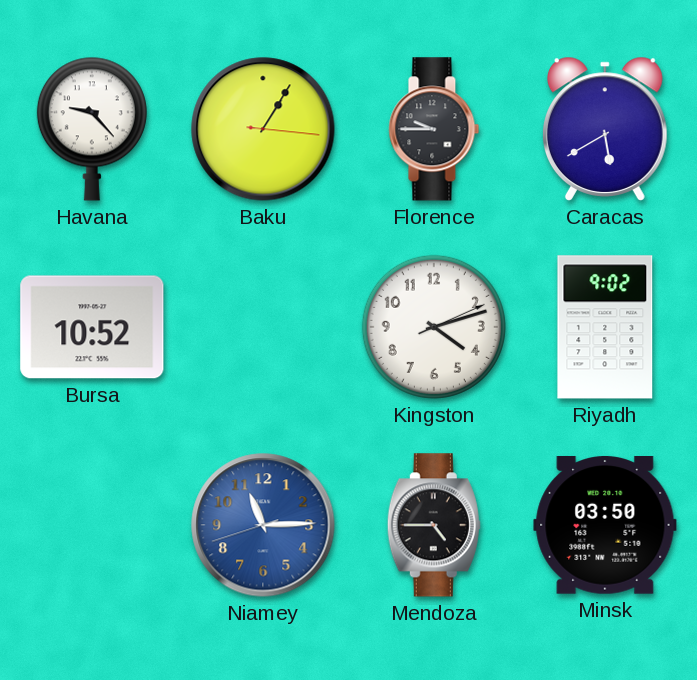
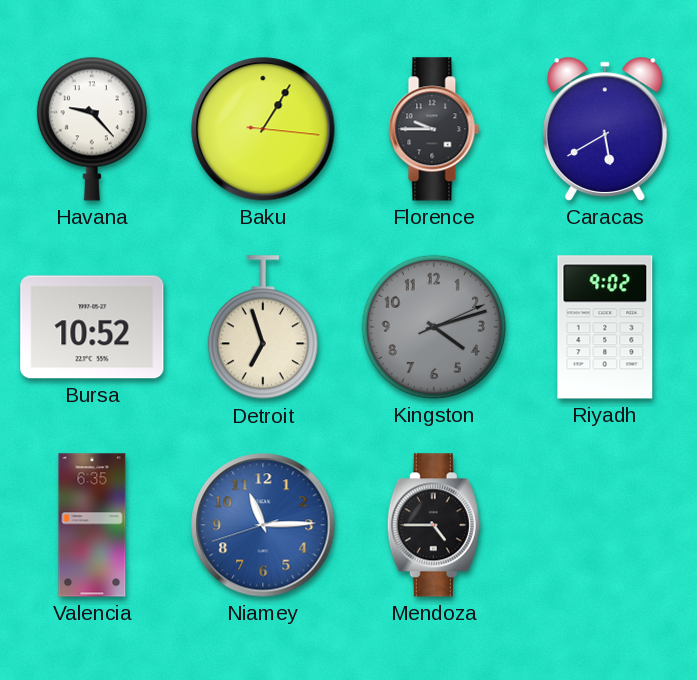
Detroit: none -> 6:57 (263, 328)
Kingston dial: white -> grey (434, 327)
Valencia: none -> 6:35 (92, 525)
Minsk: 03:50 -> none (605, 526)
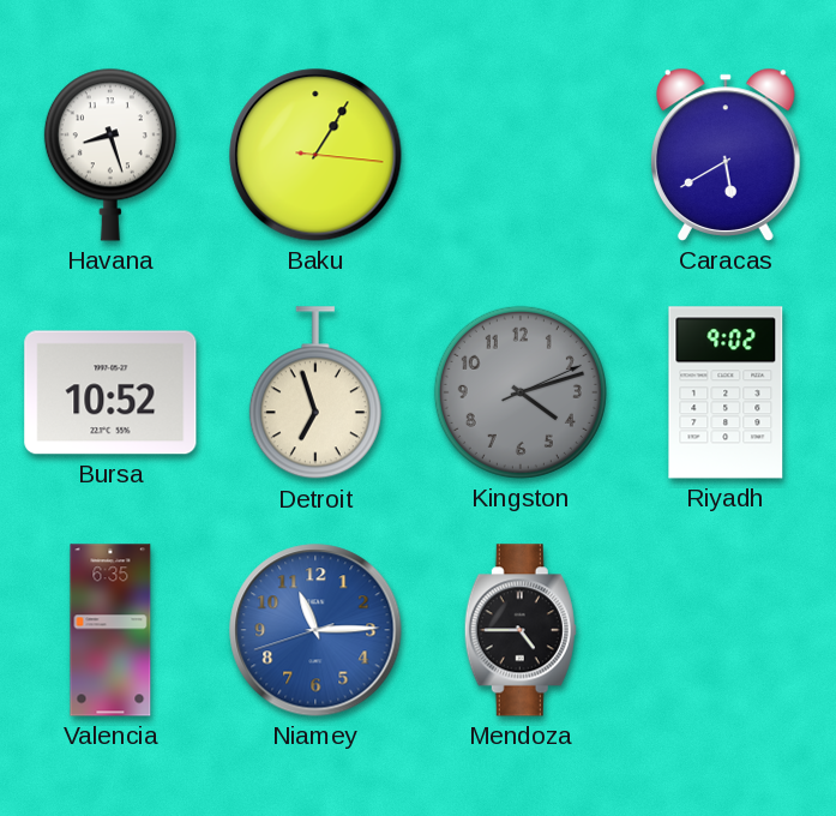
Havana: 9:23 -> 8:27 (110, 155)
Florence: 9:45 -> none (434, 129)
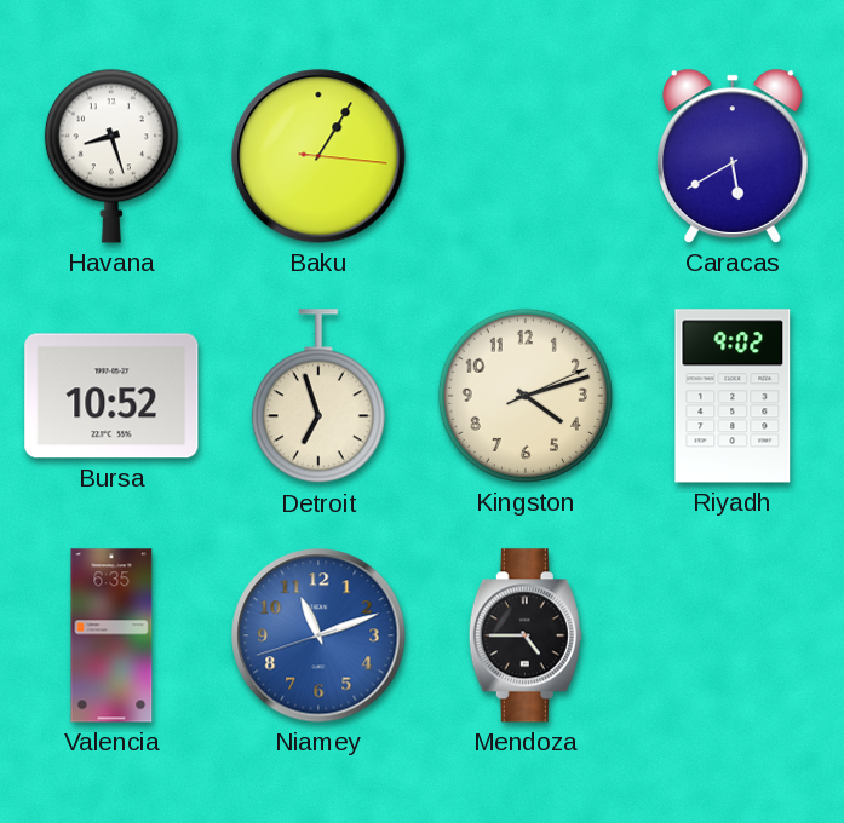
Kingston dial: grey -> cream (526, 396)
Niamey: 11:14 -> 11:11 (318, 635)
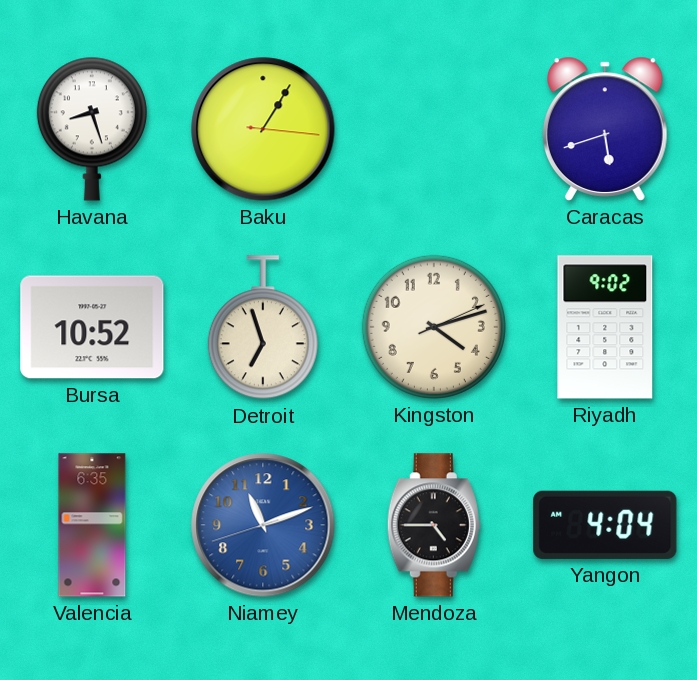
Caracas: 5:40 -> 5:42 (605, 129)
Yangon: none -> 4:04 (605, 525)
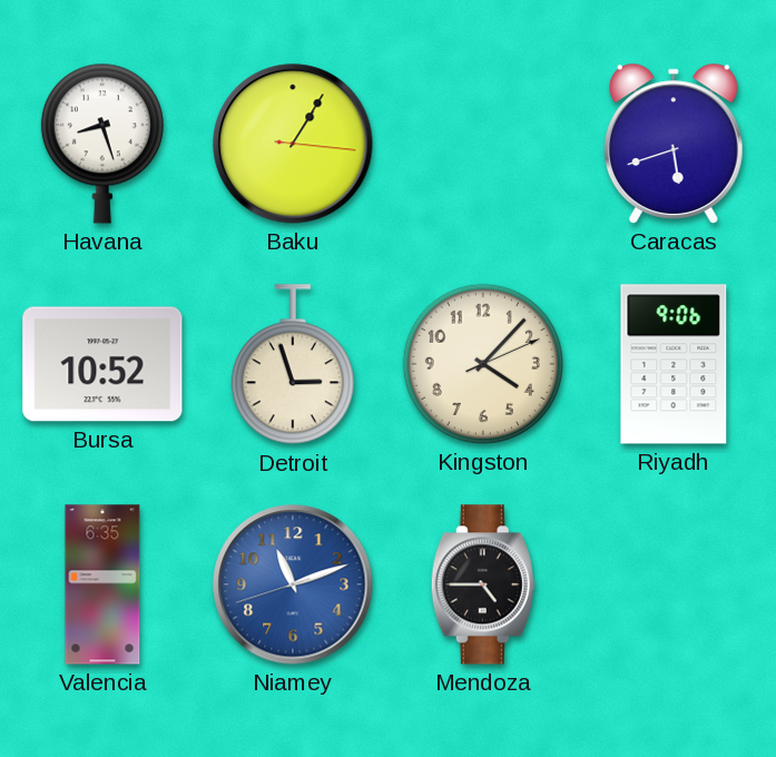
Detroit: 6:57 -> 2:57 (293, 365)
Kingston: 4:12 -> 4:07 (483, 364)
Riyadh: 9:02 -> 9:06 (674, 364)
Yangon: 4:04 -> none (605, 525)
